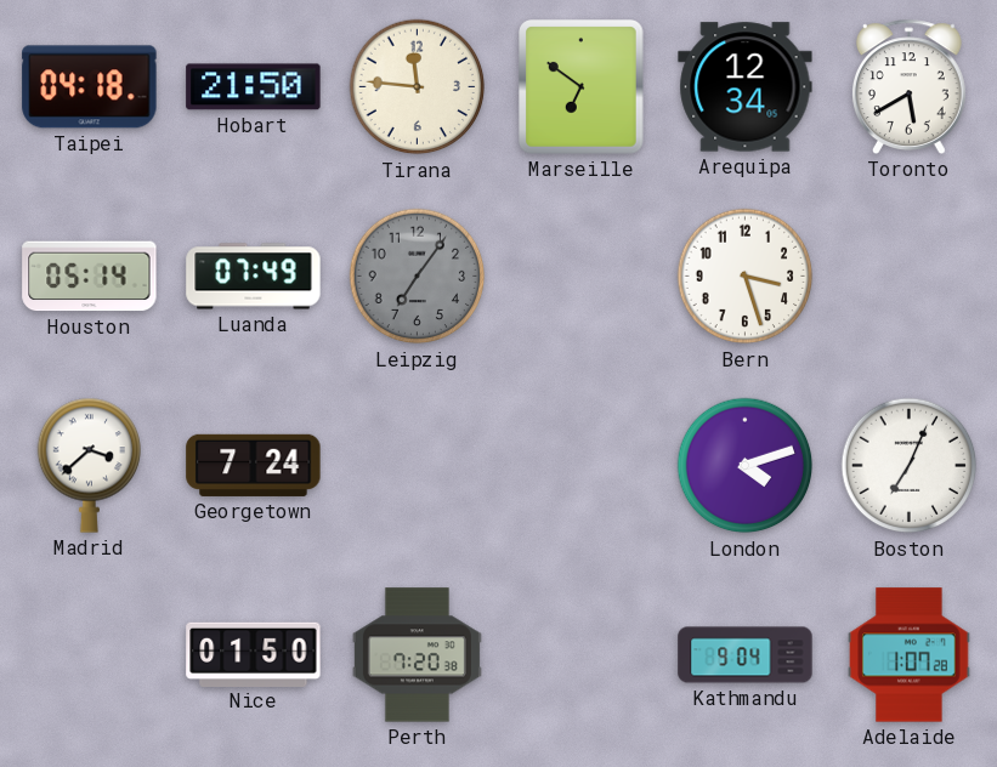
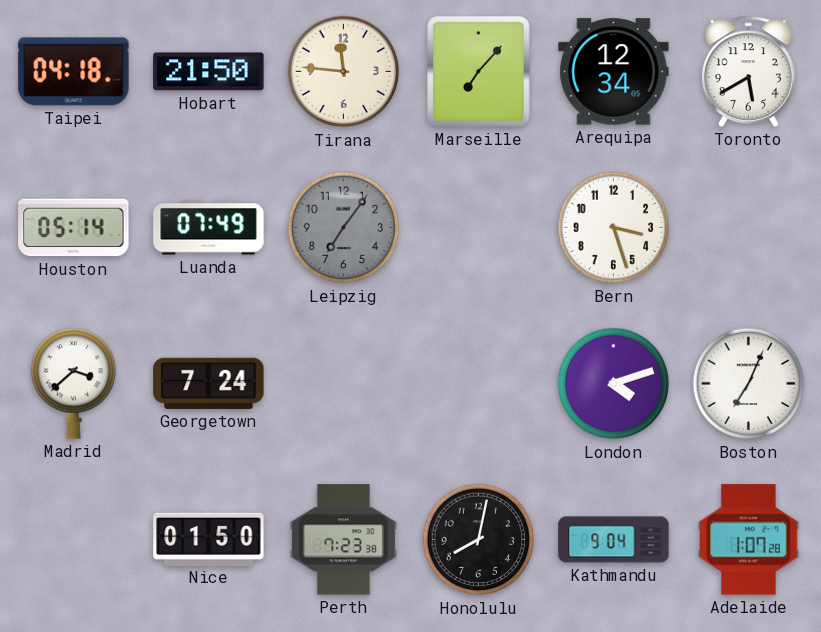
Marseille: 6:51 -> 7:07 (479, 72)
Perth: 7:20 -> 7:23 (343, 540)
Honolulu: none -> 8:02 (479, 540)
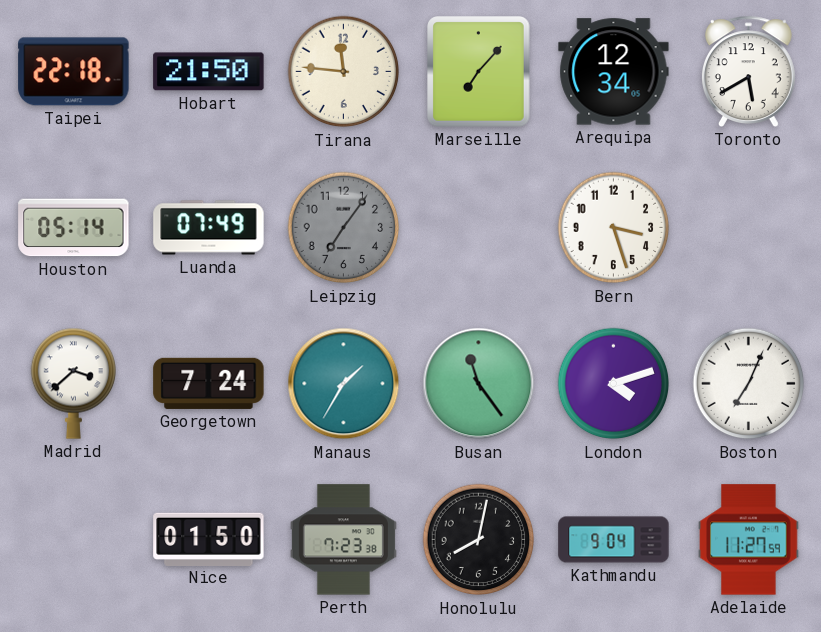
Taipei: 04:18 -> 22:18 (74, 72)
Manaus: none -> 1:35 (344, 384)
Busan: none -> 11:24 (479, 384)
Adelaide: 1:07 -> 11:27 (749, 540)
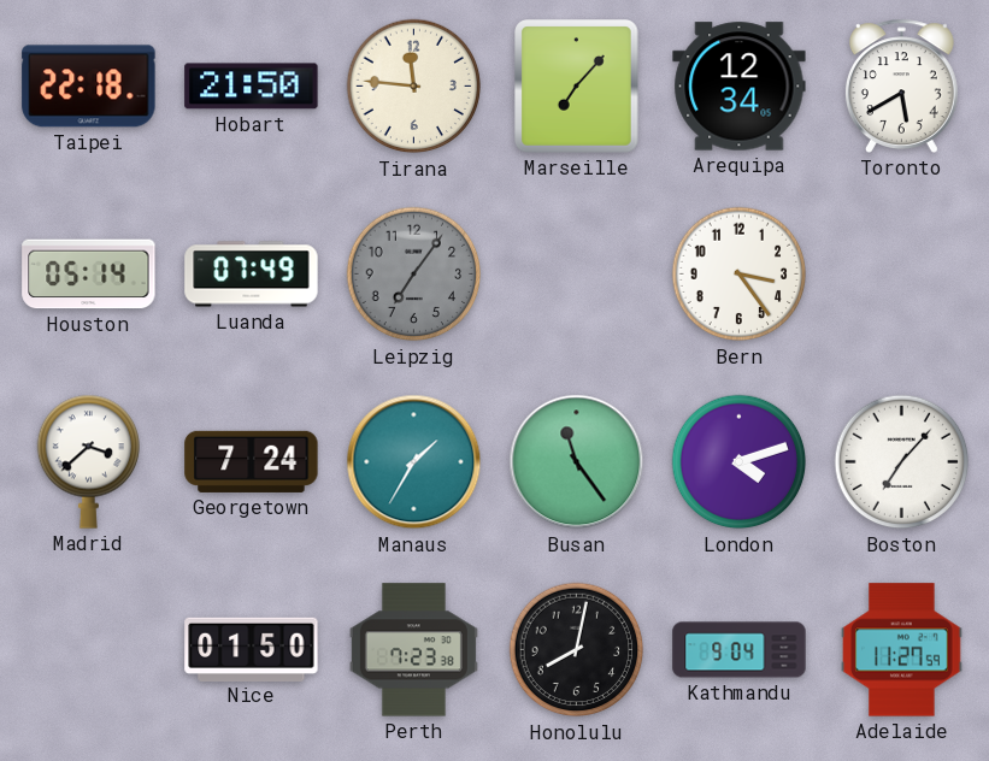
Bern: 3:27 -> 3:24 (740, 275)
Boston: 7:04 -> 7:07 (902, 462)
